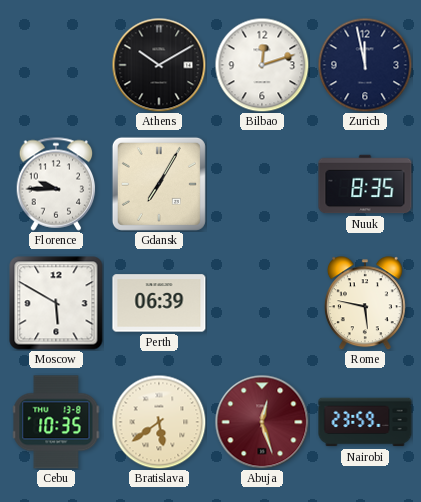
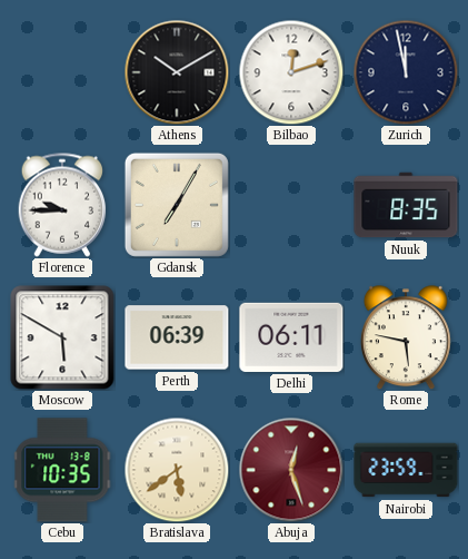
Delhi: none -> 06:11 (291, 337)
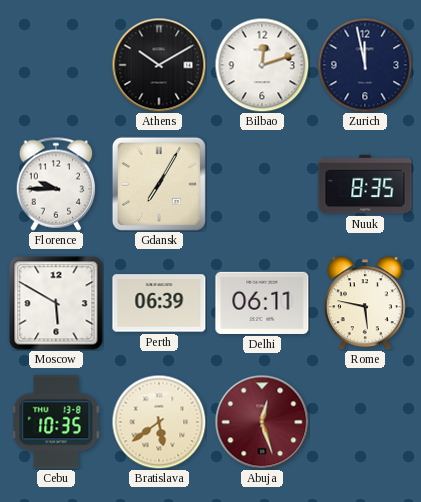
Nairobi: 23:59 -> none (406, 470)
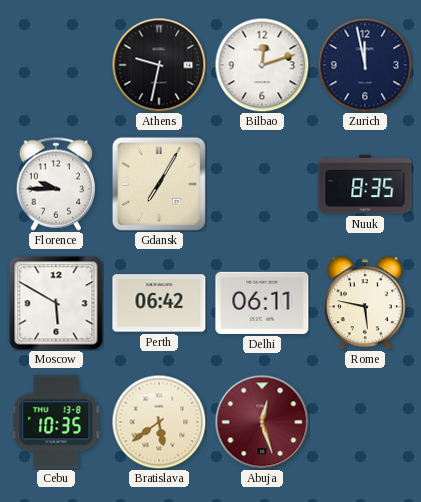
Athens: 10:10 -> 9:32 (159, 65)
Perth: 06:39 -> 06:42 (159, 303)
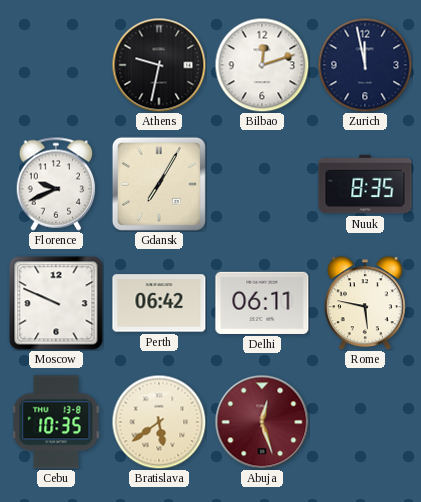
Florence: 9:45 -> 9:41 (56, 184)
Moscow: 5:50 -> 9:49 (56, 303)
